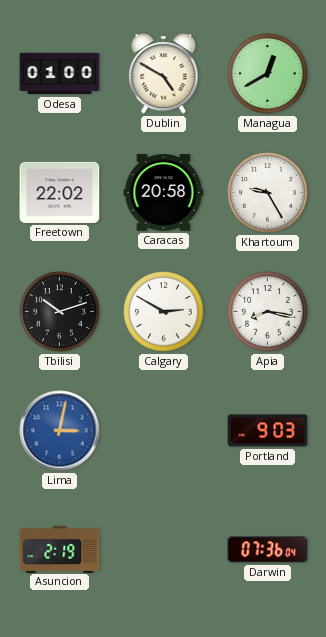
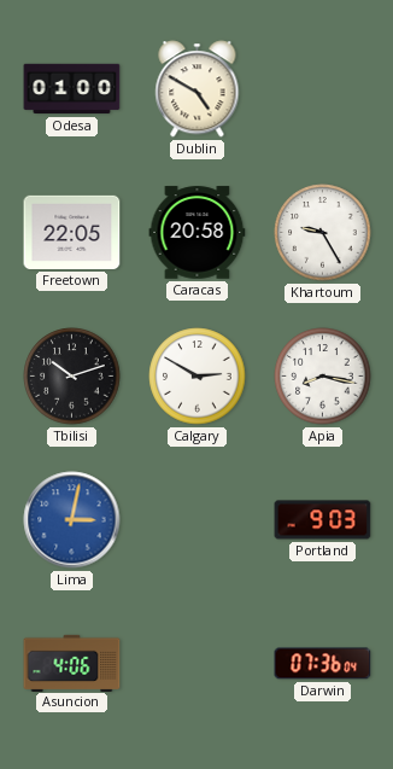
Managua: 12:40 -> none (268, 74)
Freetown: 22:02 -> 22:05 (72, 232)
Asuncion: 2:19 -> 4:06 (72, 663)
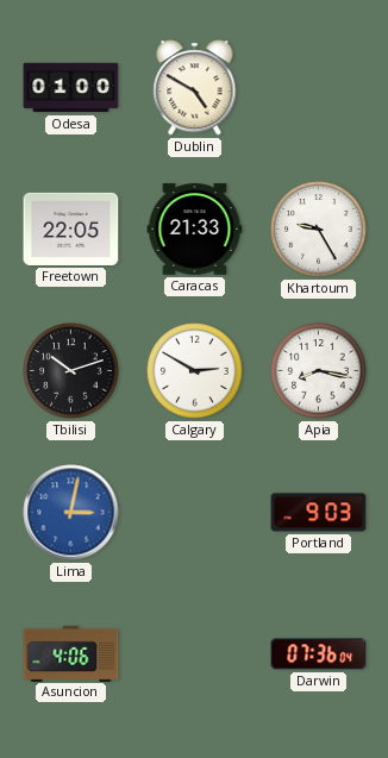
Caracas: 20:58 -> 21:33 (195, 230)
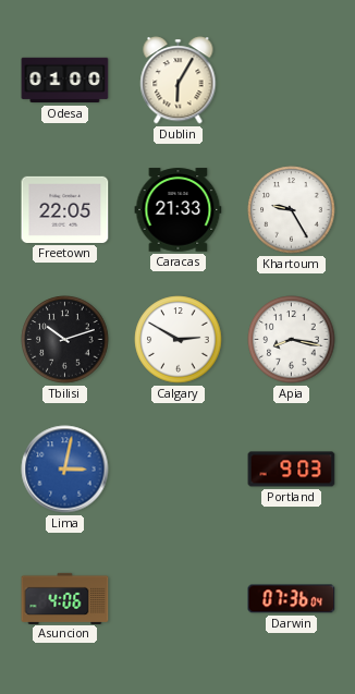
Dublin: 4:50 -> 6:05 (179, 81)
